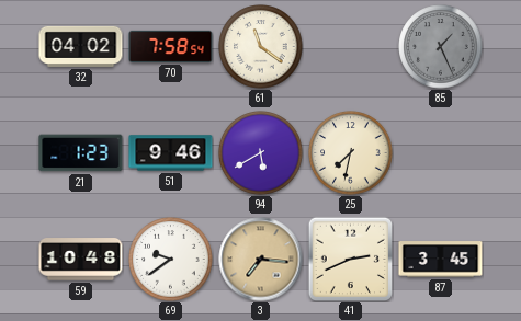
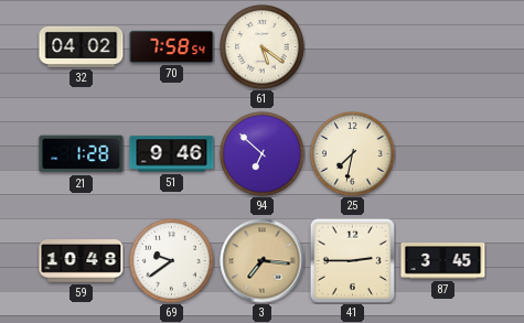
61: 11:21 -> 5:21 (263, 47)
85: 1:26 -> none (441, 47)
21: 1:23 -> 1:28 (82, 154)
94: 5:40 -> 6:52 (263, 154)
41: 2:41 -> 2:45 (352, 260)
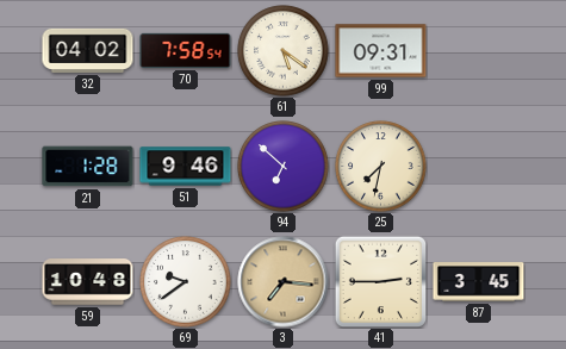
99: none -> 09:31 (381, 51)
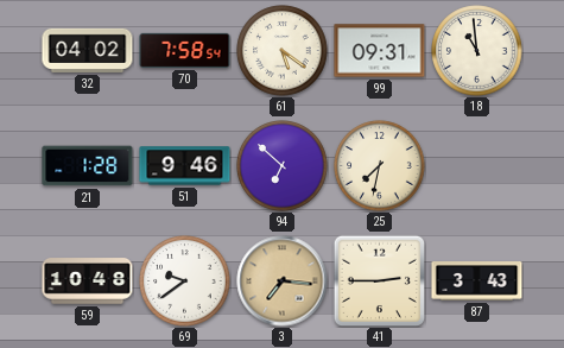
18: none -> 10:59 (477, 51)
87: 3:45 -> 3:43 (477, 281)
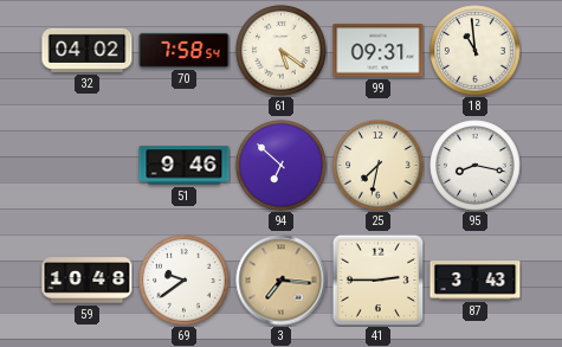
21: 1:28 -> none (88, 166)
95: none -> 8:17 (476, 166)
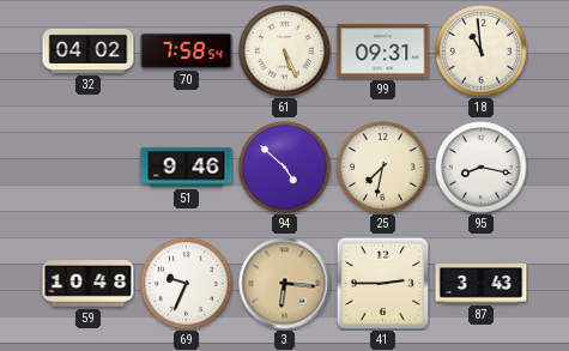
61: 5:21 -> 5:26 (285, 52)
94: 6:52 -> 4:52 (285, 168)
69: 9:39 -> 9:34 (187, 284)
3: 7:16 -> 6:16 (285, 284)
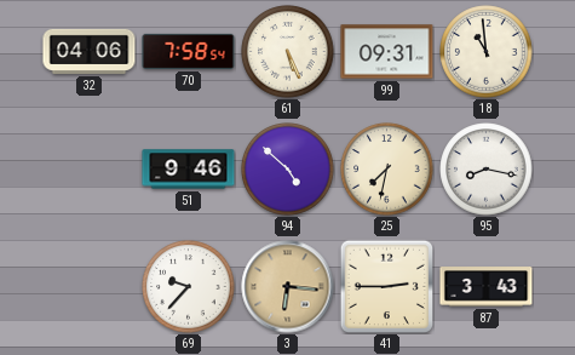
32: 04:02 -> 04:06 (90, 51)
59: 10:48 -> none (89, 284)
69: 9:34 -> 9:37 (189, 287)
